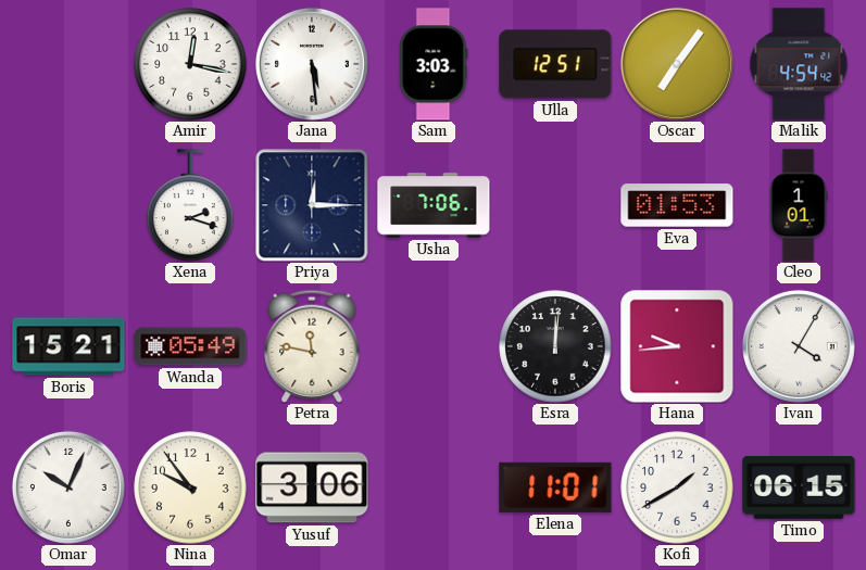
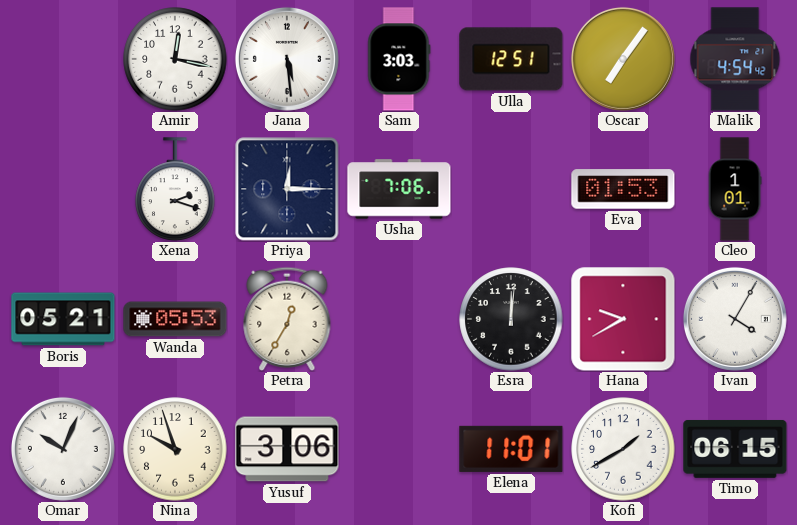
Boris: 15:21 -> 05:21 (63, 319)
Wanda: 05:49 -> 05:53 (175, 319)
Petra: 11:47 -> 12:35 (287, 319)
Hana: 9:44 -> 9:40 (623, 319)
Nina: 9:54 -> 9:57 (175, 449)
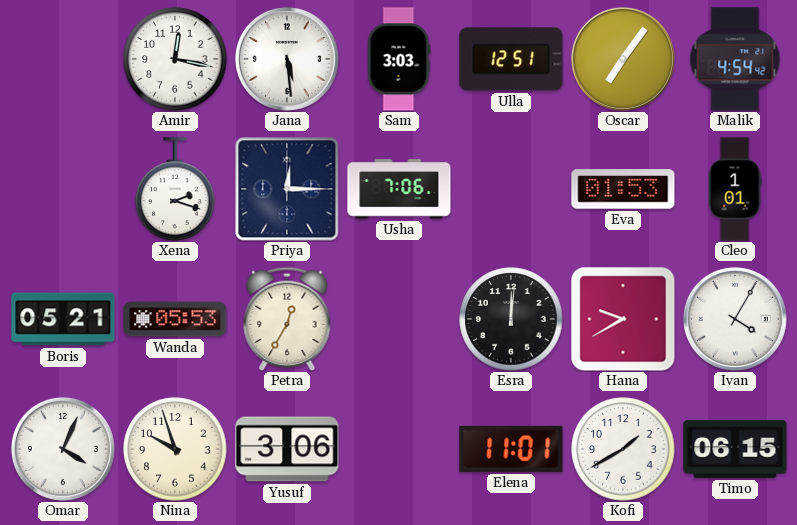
Omar: 10:04 -> 4:04 (63, 449)
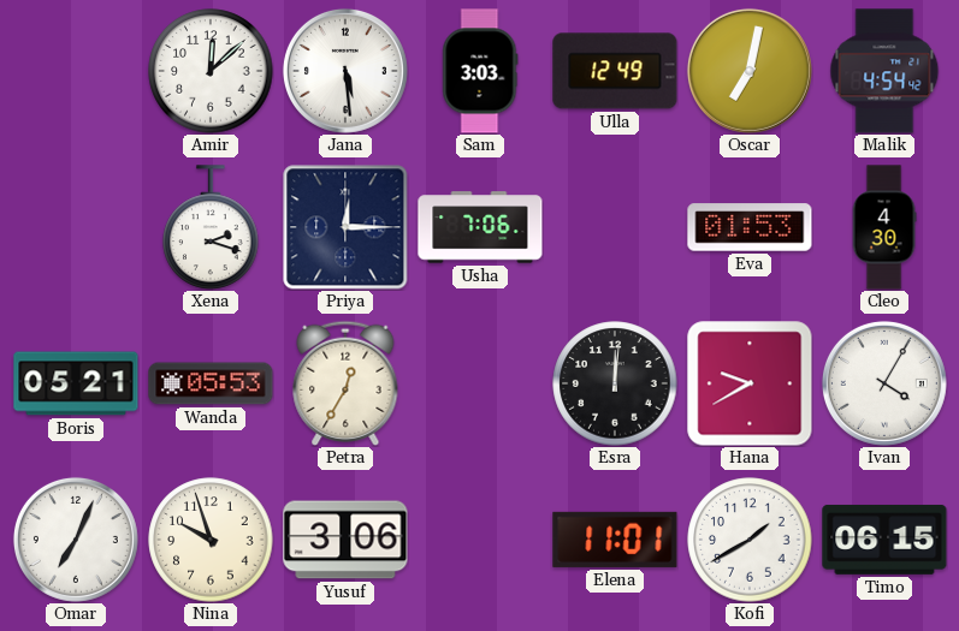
Amir: 12:17 -> 12:08 (211, 71)
Ulla: 12:51 -> 12:49 (615, 71)
Oscar: 7:06 -> 7:02 (750, 71)
Cleo: 1:01 -> 4:30 (884, 227)
Omar: 4:04 -> 7:04 (76, 540)
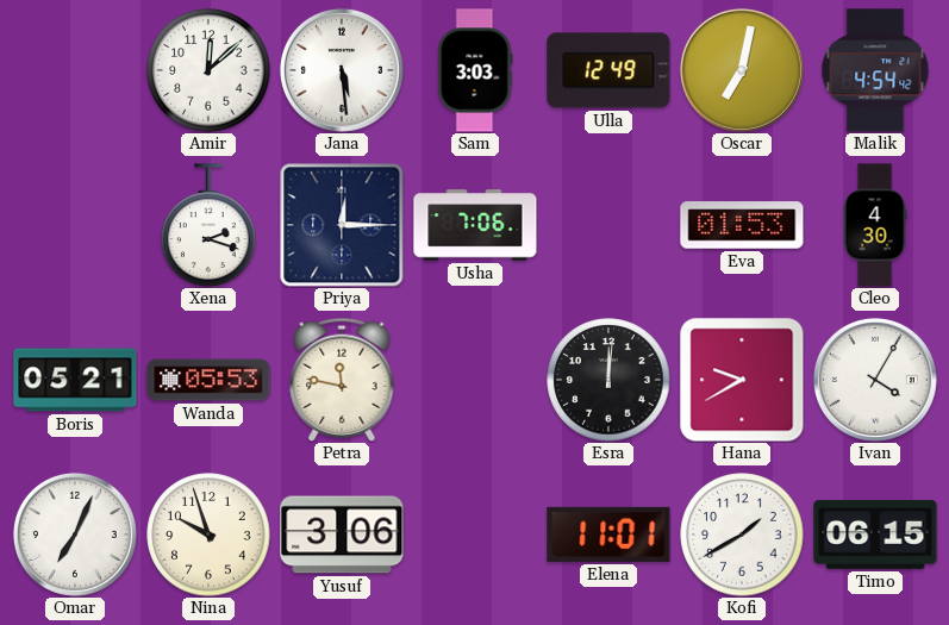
Petra: 12:35 -> 11:47 (342, 380)
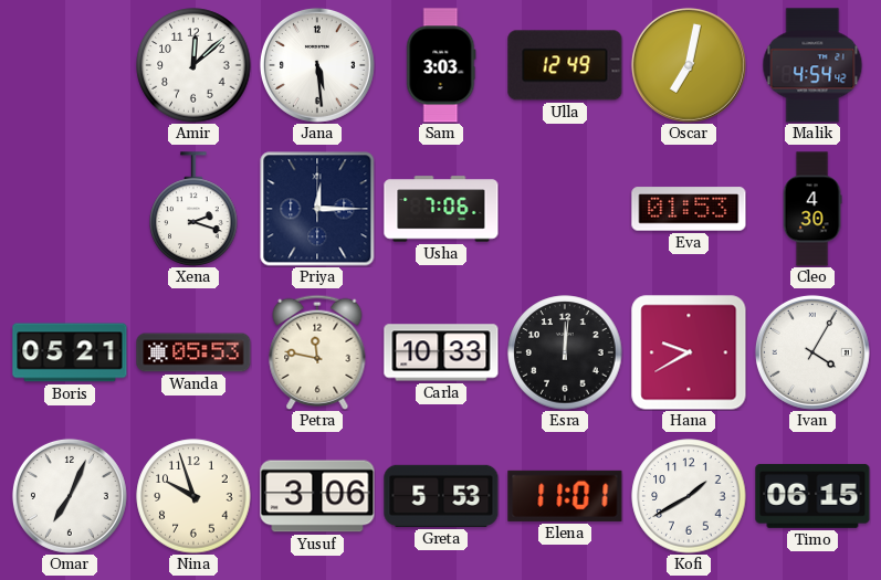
Carla: none -> 10:33 (441, 352)
Greta: none -> 5:53 (441, 496)
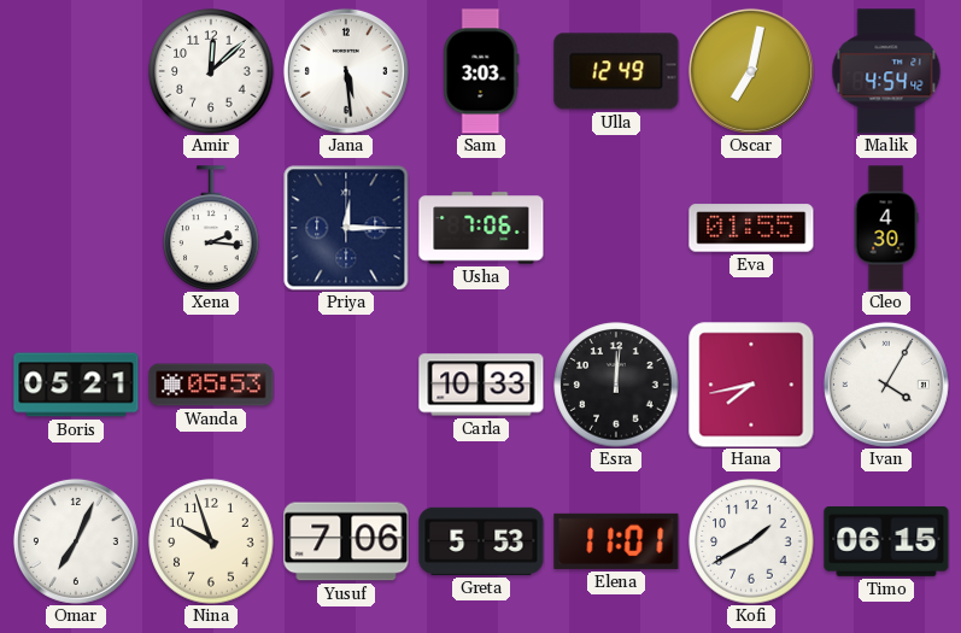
Xena: 2:18 -> 2:16 (211, 228)
Eva: 01:53 -> 01:55 (751, 228)
Petra: 11:47 -> none (317, 352)
Hana: 9:40 -> 7:43 (751, 385)
Yusuf: 3:06 -> 7:06 (346, 541)
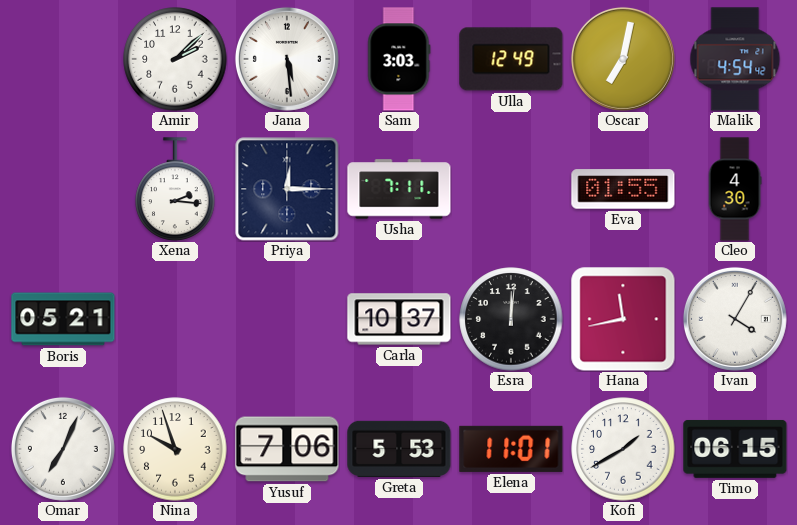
Amir: 12:08 -> 2:08 (175, 59)
Usha: 7:06 -> 7:11 (399, 189)
Wanda: 05:53 -> none (211, 385)
Carla: 10:33 -> 10:37 (399, 319)
Hana: 7:43 -> 11:43 (623, 319)
